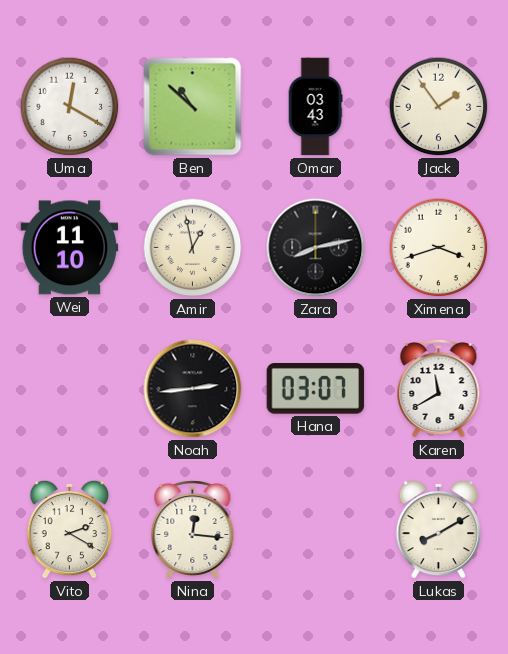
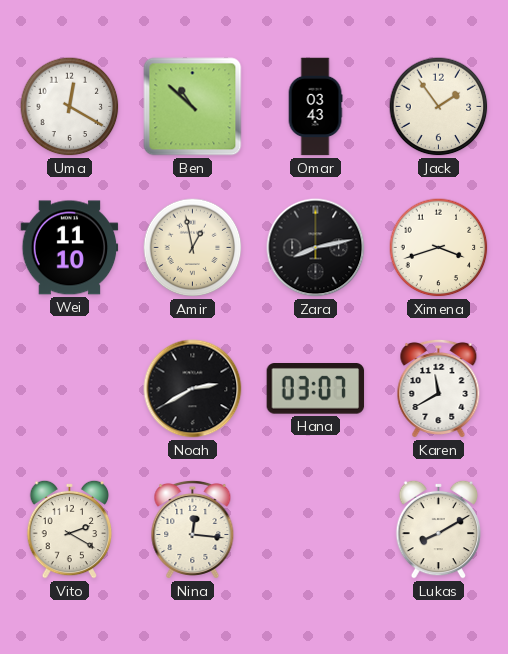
Noah: 2:44 -> 2:40 (193, 389)
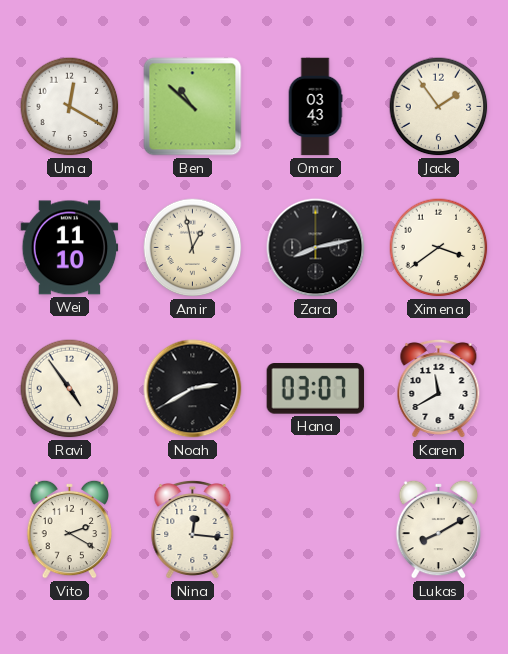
Ximena: 3:42 -> 3:39 (439, 248)
Ravi: none -> 4:54 (70, 389)
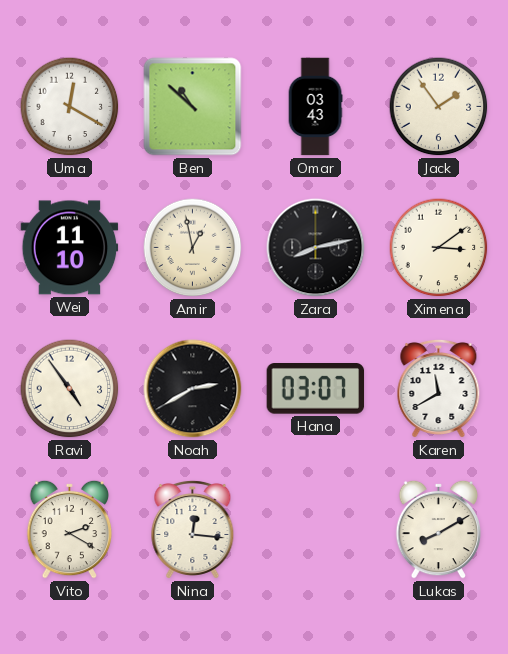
Ximena: 3:39 -> 3:09 (439, 248)
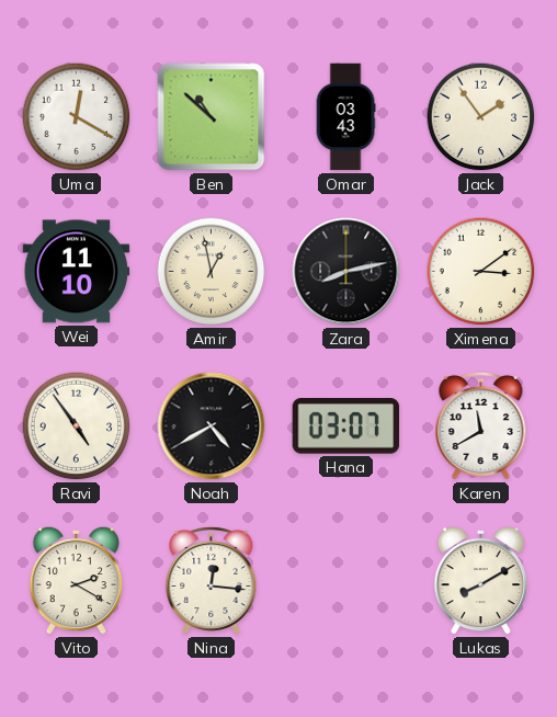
Noah: 2:40 -> 4:40 (212, 426)
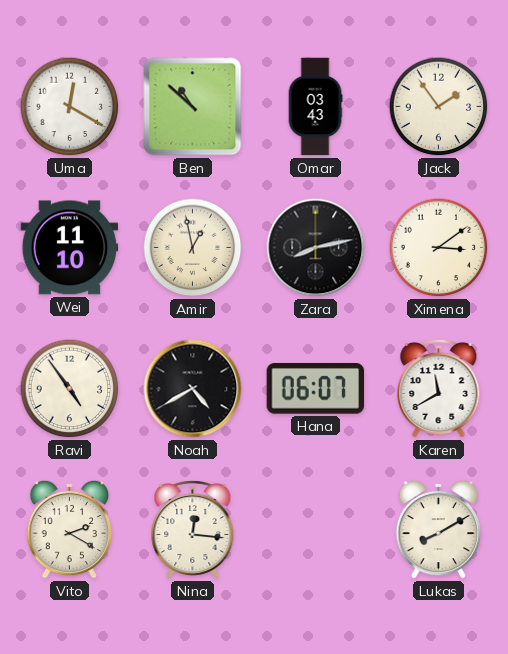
Hana: 03:07 -> 06:07 (316, 389)
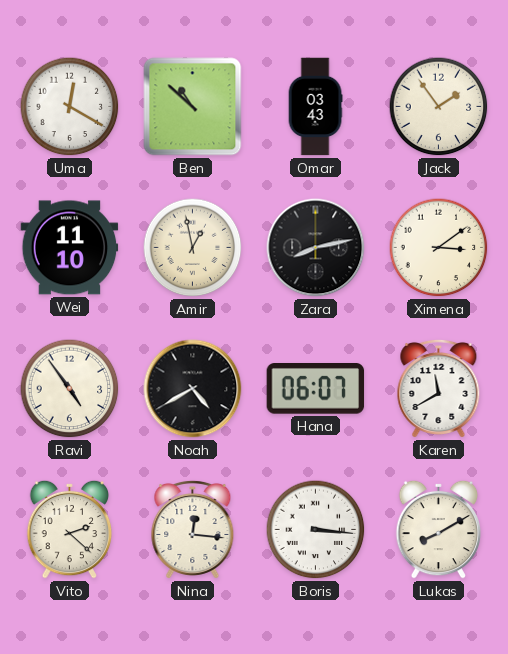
Vito: 2:20 -> 2:22 (70, 529)
Boris: none -> 3:16 (316, 530)
